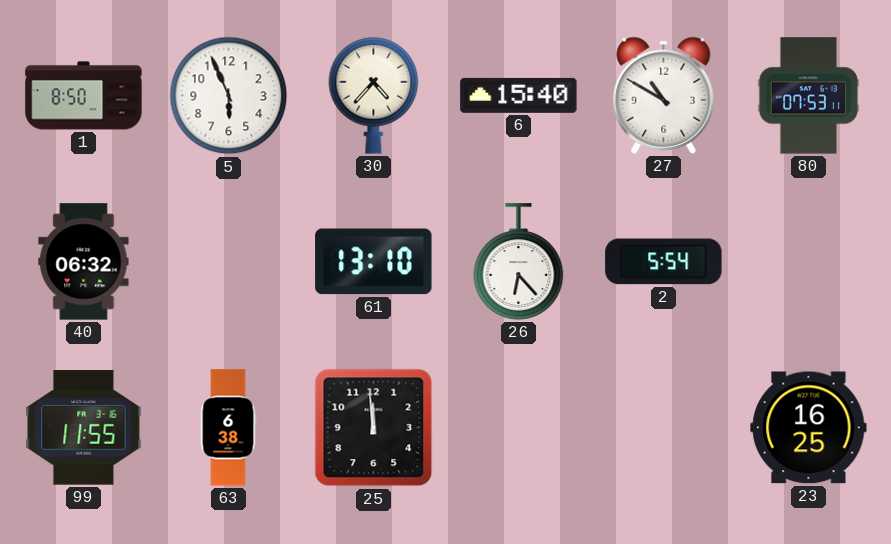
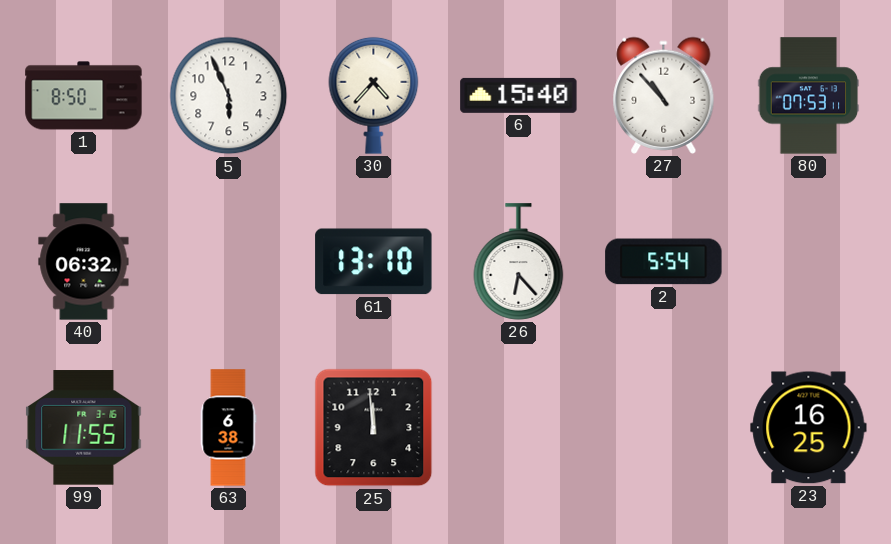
27: 10:50 -> 10:53 (664, 95)
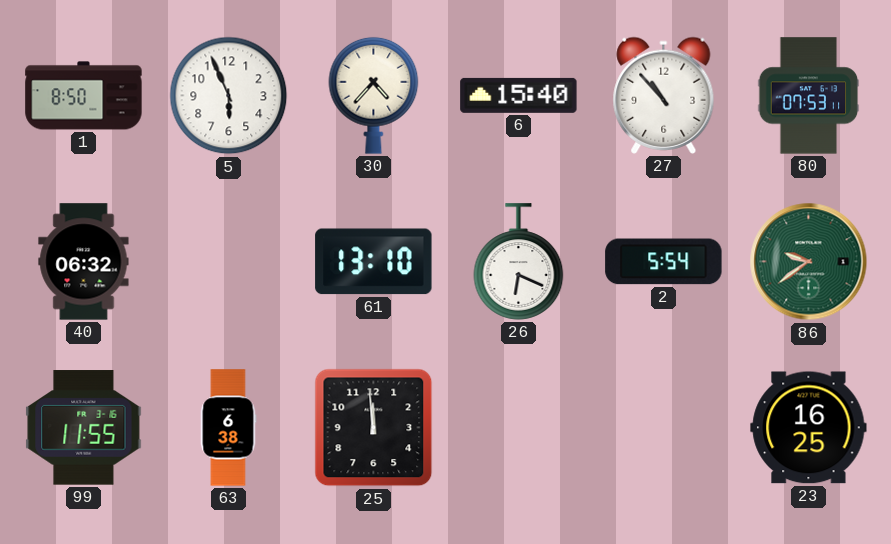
26: 6:23 -> 6:19 (519, 262)
86: none -> 9:39 (809, 262)
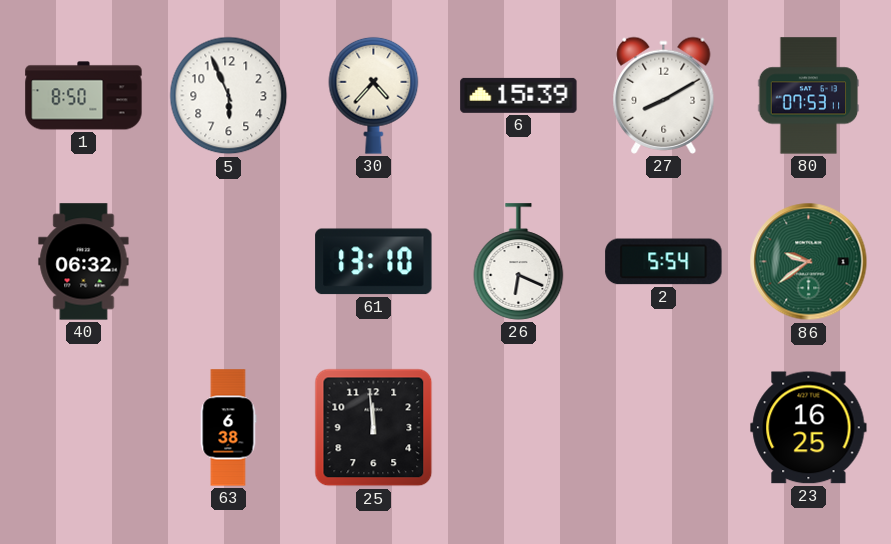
6: 15:40 -> 15:39 (519, 95)
27: 10:53 -> 8:10 (664, 95)
99: 11:55 -> none (84, 428)
